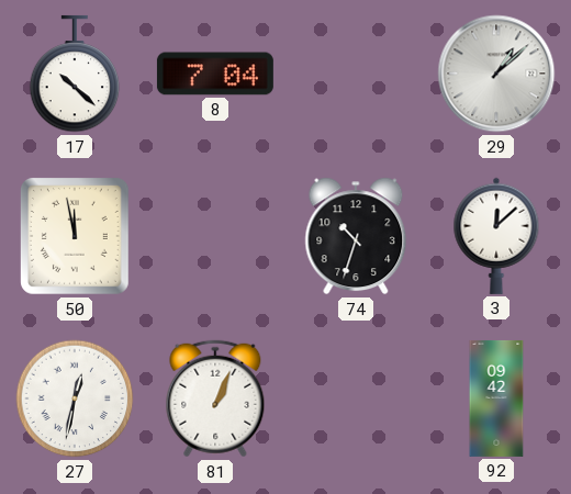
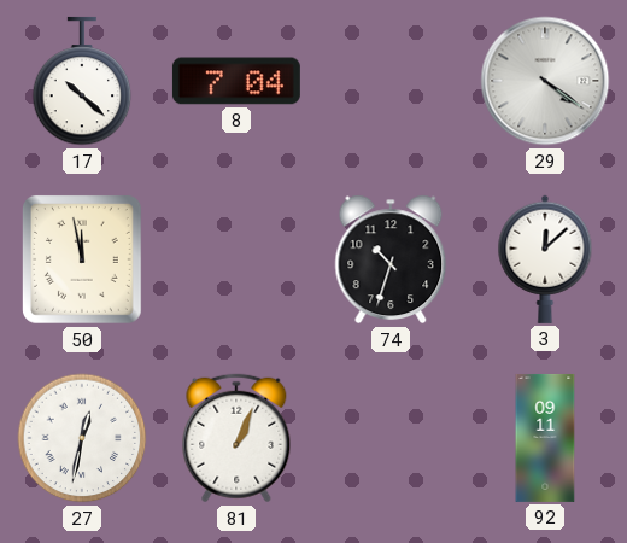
29: 1:08 -> 4:21 (545, 81)
92: 09:42 -> 09:11 (545, 438)
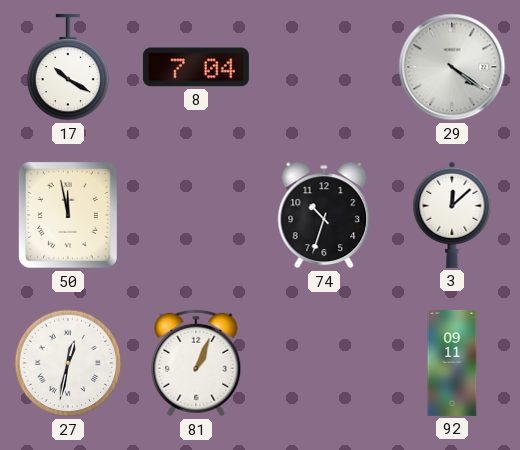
17: 10:22 -> 10:20 (68, 67)
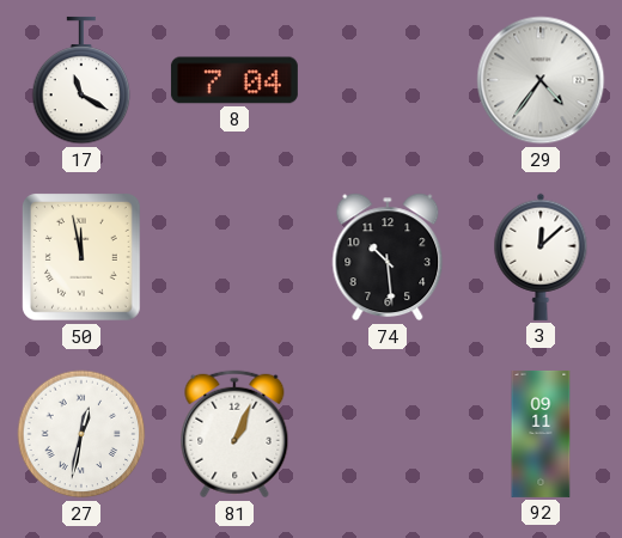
17: 10:20 -> 11:20 (81, 80)
29: 4:21 -> 4:36 (541, 80)
74: 10:33 -> 10:29 (388, 257)
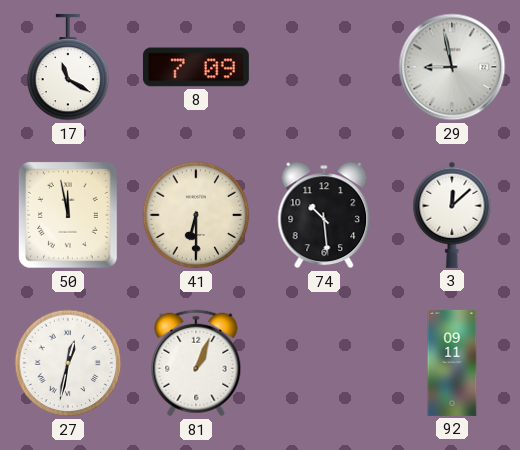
8: 7:04 -> 7:09 (196, 67)
29: 4:36 -> 8:58 (452, 67)
41: none -> 6:30 (196, 215)
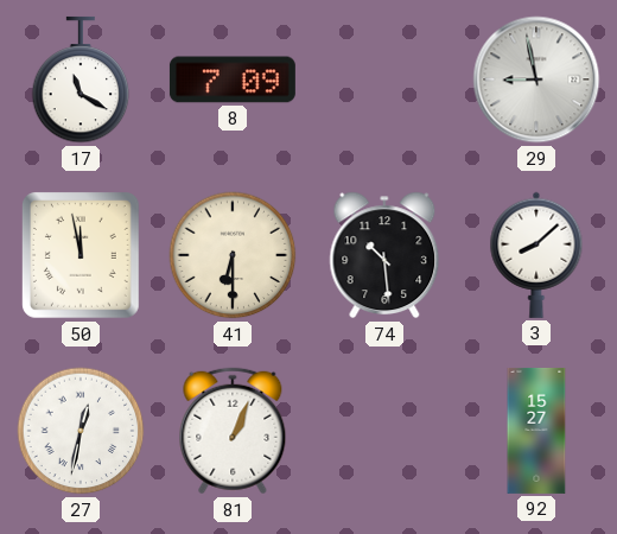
3: 12:08 -> 8:08 (536, 255)
92: 09:11 -> 15:27 (536, 431)
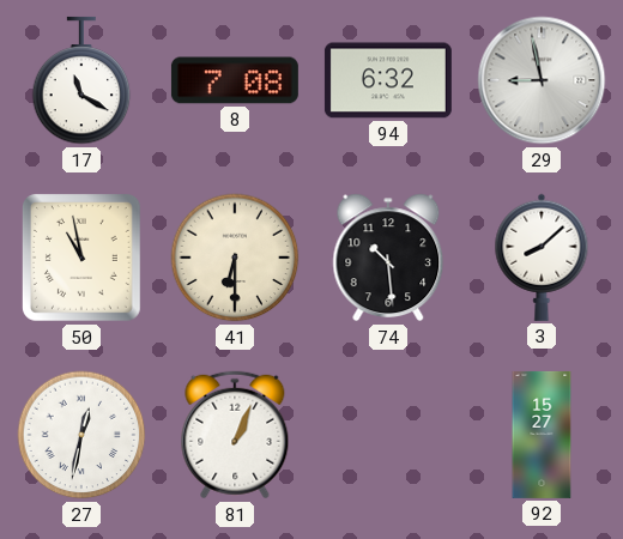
8: 7:09 -> 7:08 (235, 80)
94: none -> 6:32 (388, 80)
50: 11:58 -> 10:58 (83, 259)
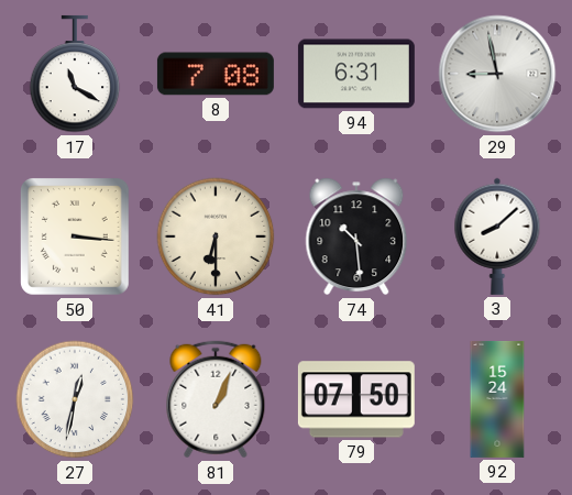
94: 6:32 -> 6:31 (356, 74)
50: 10:58 -> 3:16 (76, 238)
79: none -> 07:50 (356, 399)
92: 15:27 -> 15:24 (497, 399)
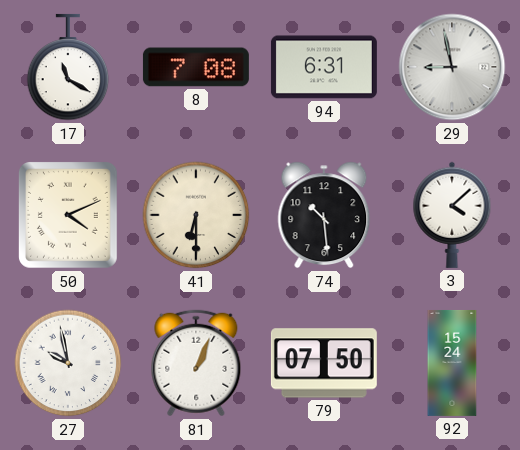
50: 3:16 -> 4:11 (69, 216)
3: 8:08 -> 4:08 (452, 215)
27: 12:32 -> 9:58 (68, 363)
